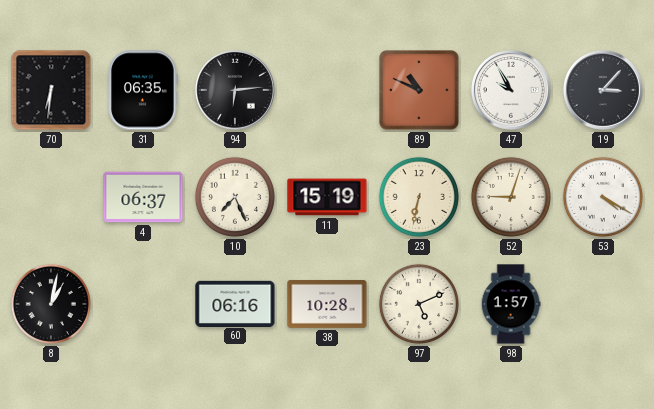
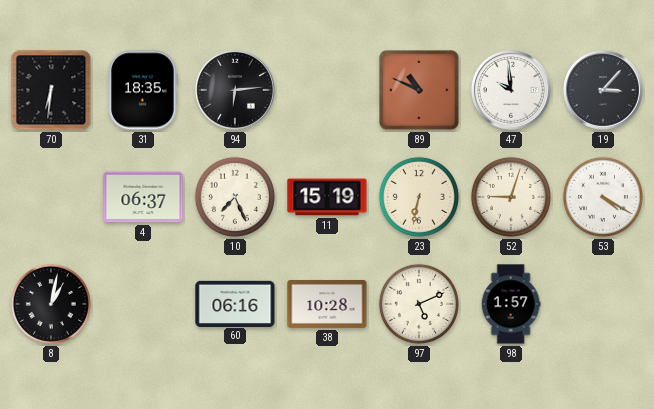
31: 06:35 -> 18:35 (143, 90)
47: 9:55 -> 9:59 (511, 90)
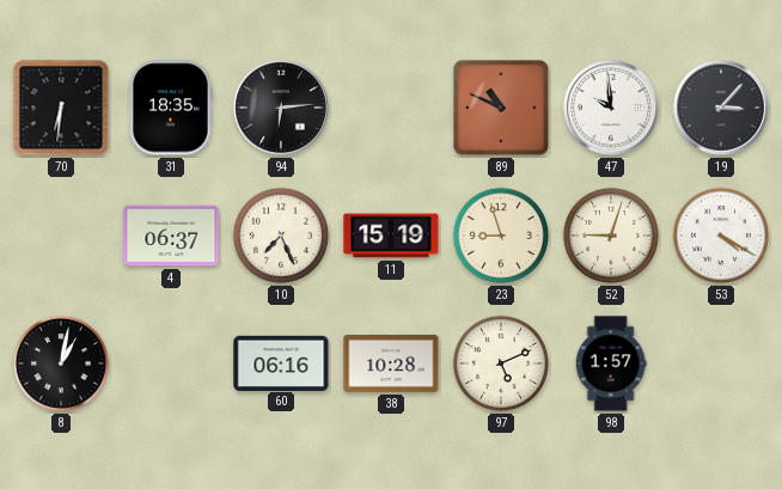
23: 6:32 -> 8:57 (501, 236)
